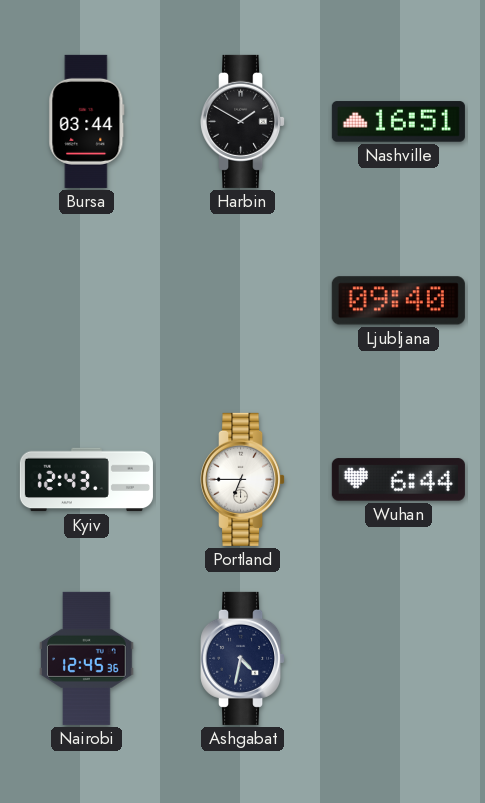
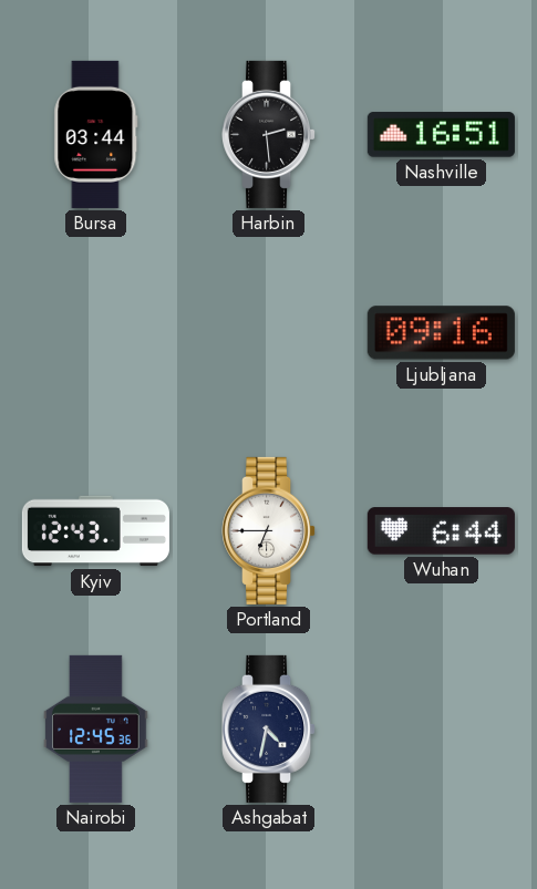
Harbin: 1:50 -> 2:29 (269, 134)
Ljubljana: 09:40 -> 09:16 (441, 333)
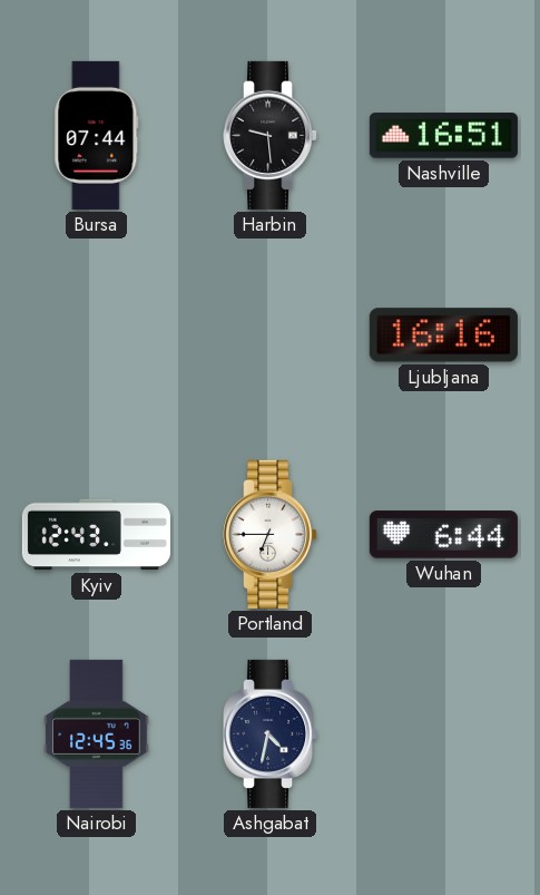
Bursa: 03:44 -> 07:44 (97, 135)
Harbin: 2:29 -> 9:29 (271, 135)
Ljubljana: 09:16 -> 16:16 (443, 335)
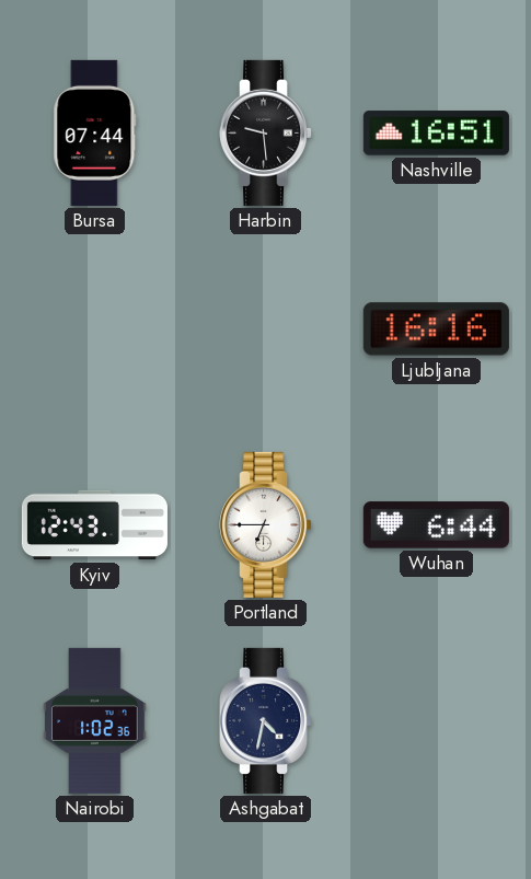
Nairobi: 12:45 -> 1:02 (95, 720)
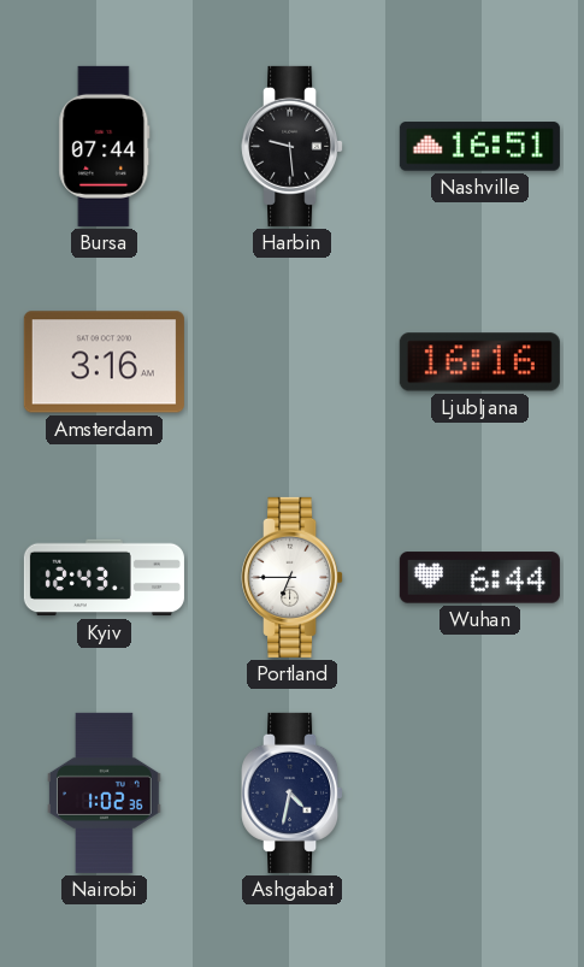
Amsterdam: none -> 3:16 (104, 362)
